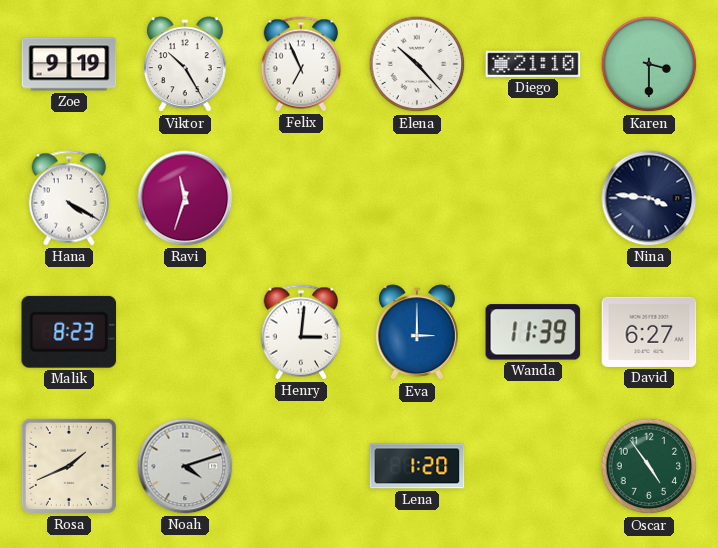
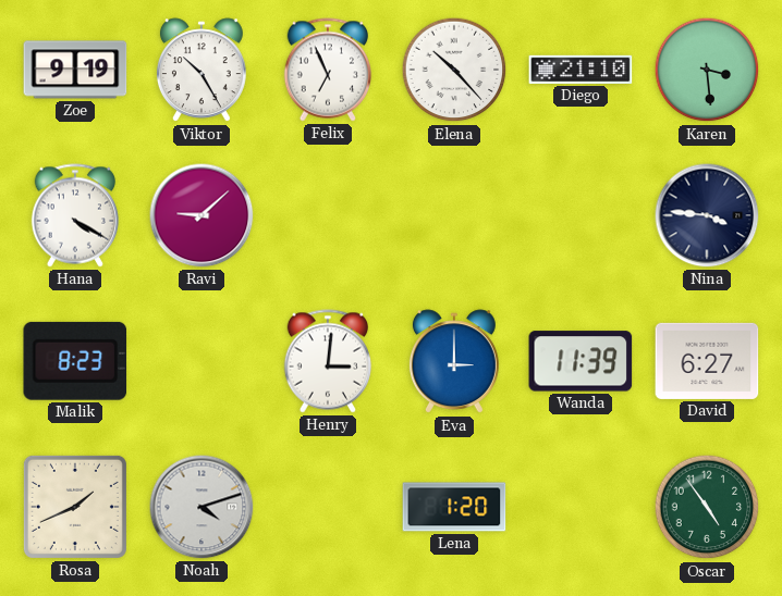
Karen: 3:30 -> 3:29 (707, 70)
Ravi: 11:33 -> 9:08 (201, 215)
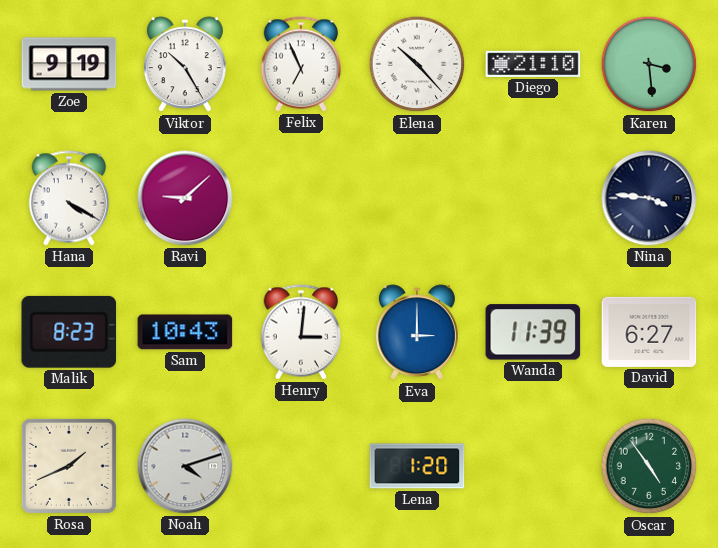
Sam: none -> 10:43 (185, 332)
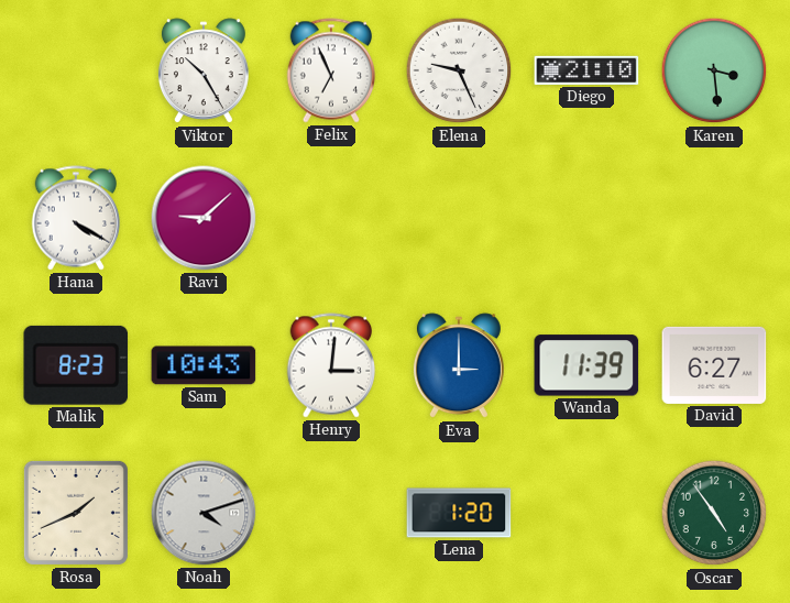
Zoe: 9:19 -> none (69, 64)
Elena: 10:23 -> 9:26 (459, 70)
Nina: 3:46 -> none (649, 198)
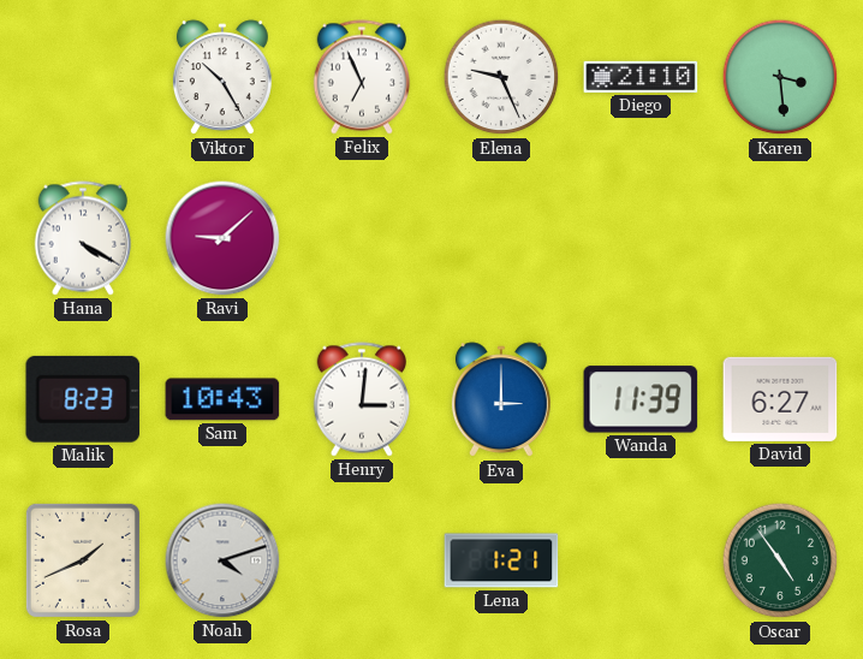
Lena: 1:20 -> 1:21 (501, 560)
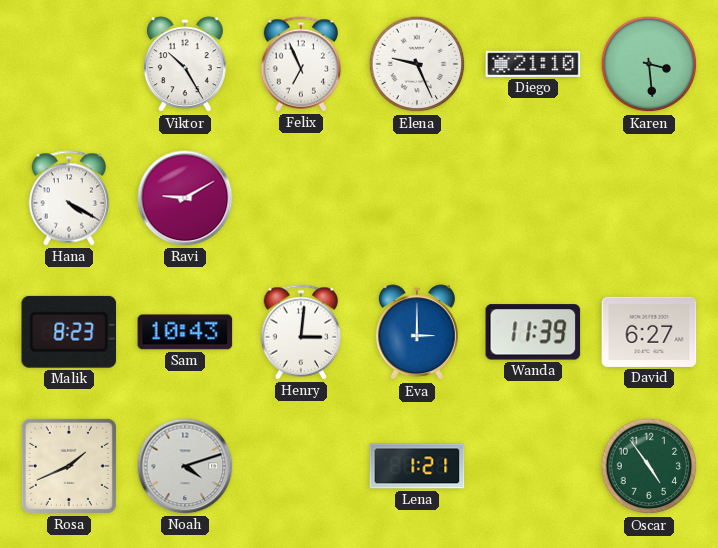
Ravi: 9:08 -> 9:10 (185, 198)
